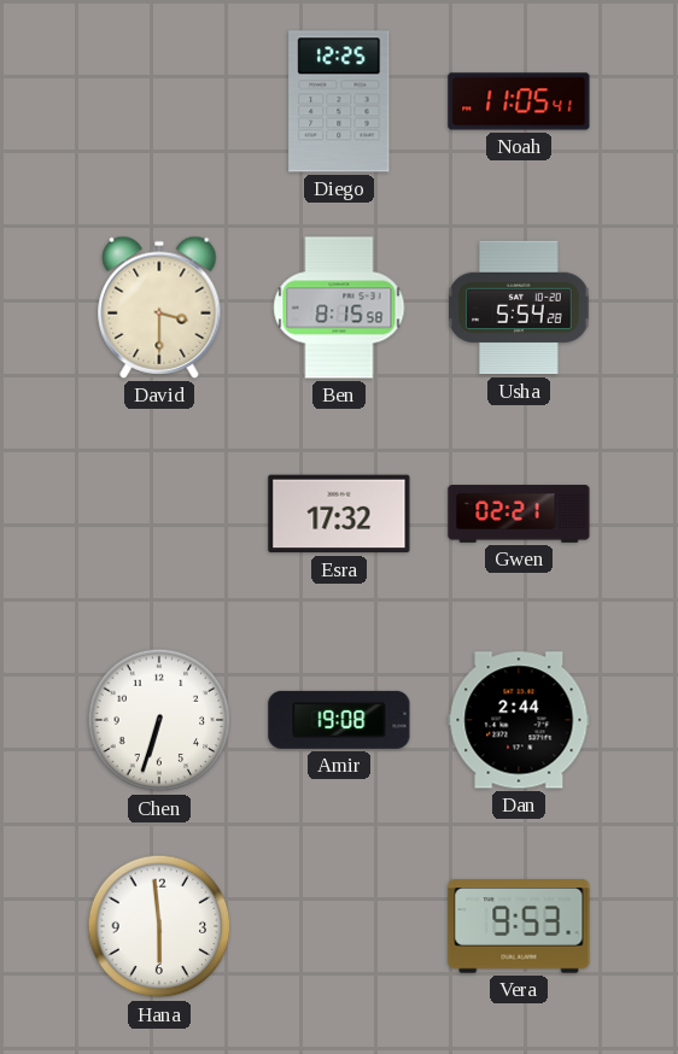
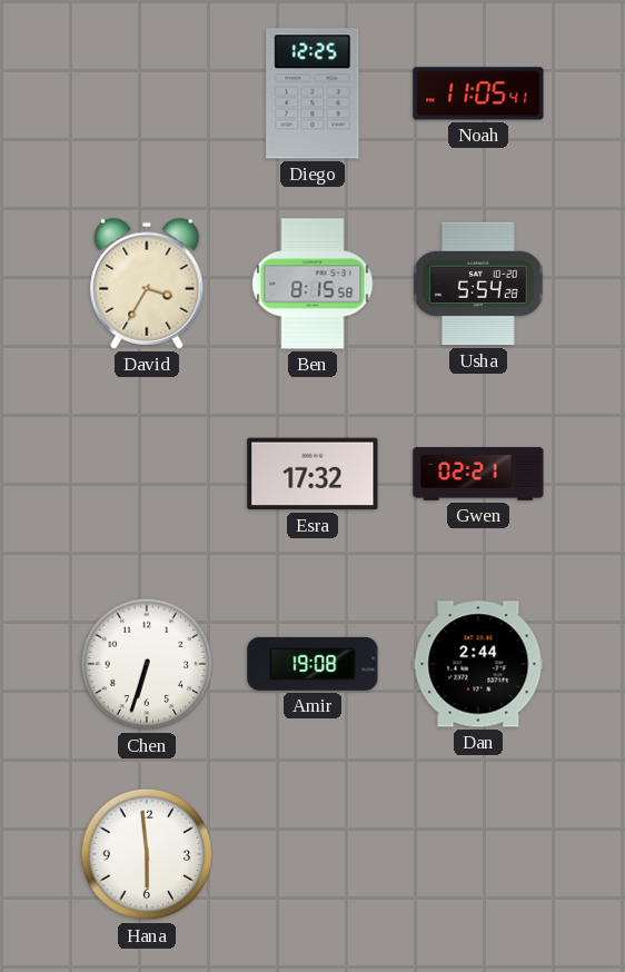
David: 3:30 -> 3:35 (147, 284)
Vera: 9:53 -> none (519, 926)
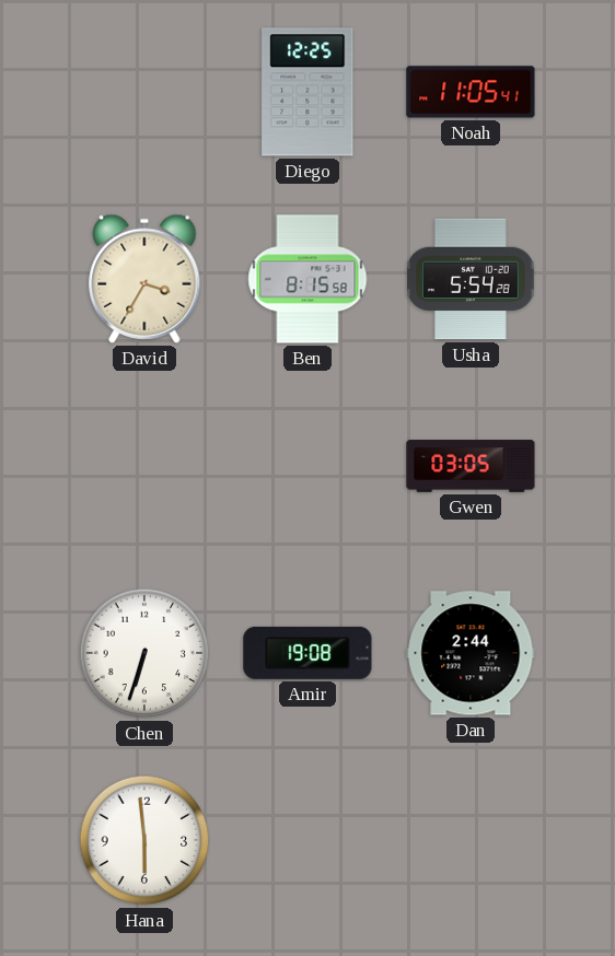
Esra: 17:32 -> none (312, 474)
Gwen: 02:21 -> 03:05 (471, 466)
